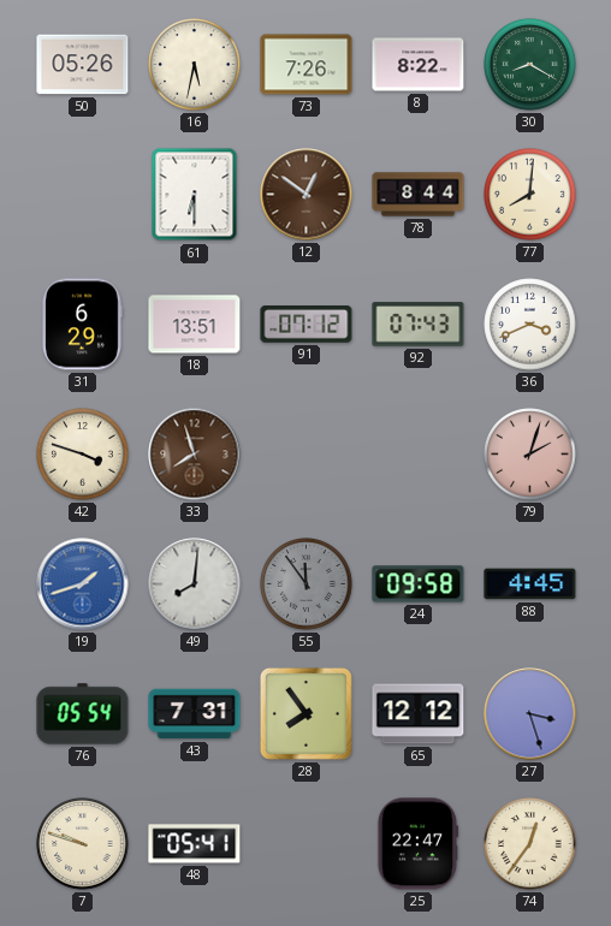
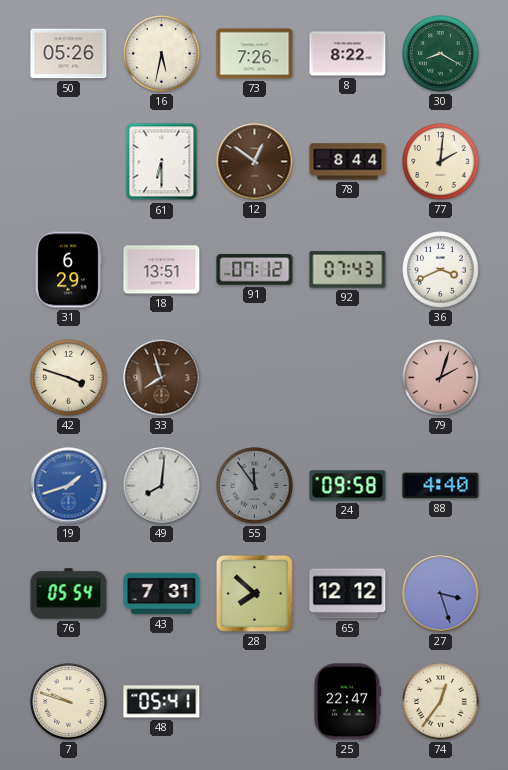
77: 8:01 -> 2:01 (441, 162)
88: 4:45 -> 4:40 (441, 486)
28: 7:54 -> 7:52 (254, 593)
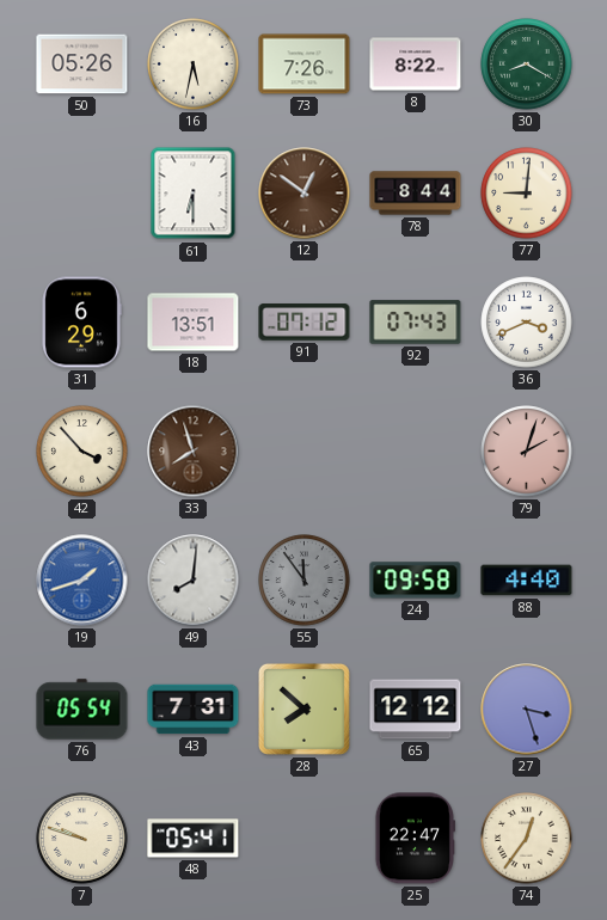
77: 2:01 -> 9:01 (527, 194)
42: 3:48 -> 3:53 (82, 452)
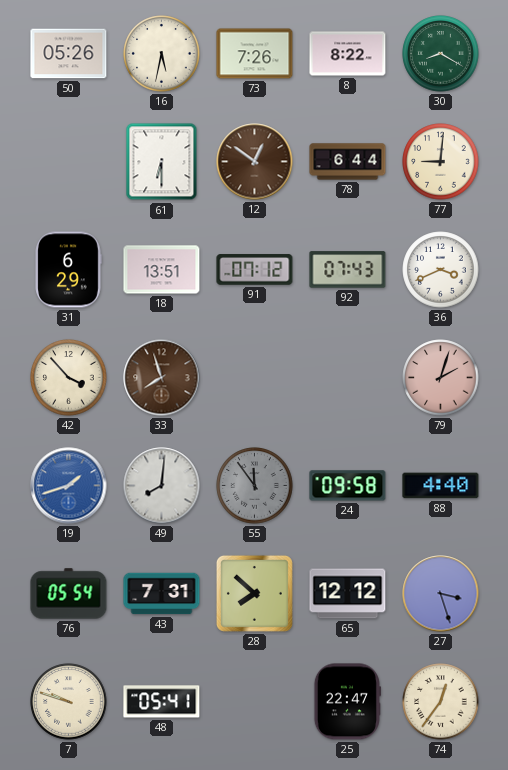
78: 8:44 -> 6:44 (348, 162)
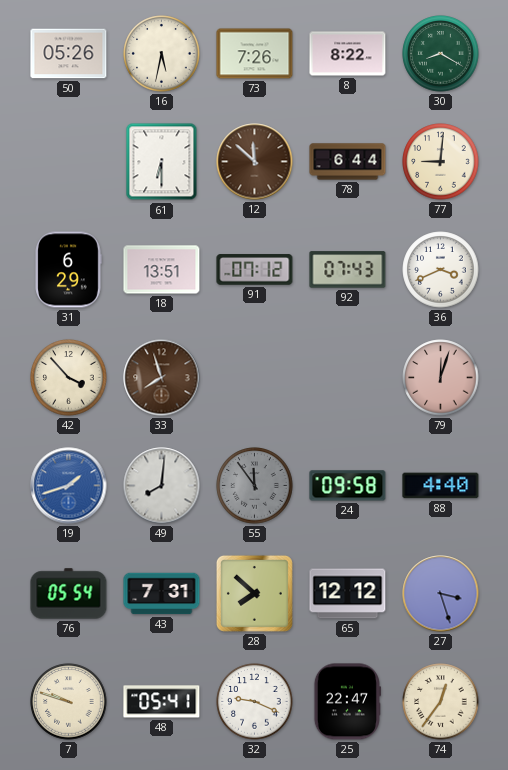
12: 12:51 -> 11:52 (255, 162)
79: 2:03 -> 12:03 (441, 378)
32: none -> 9:19 (255, 702)
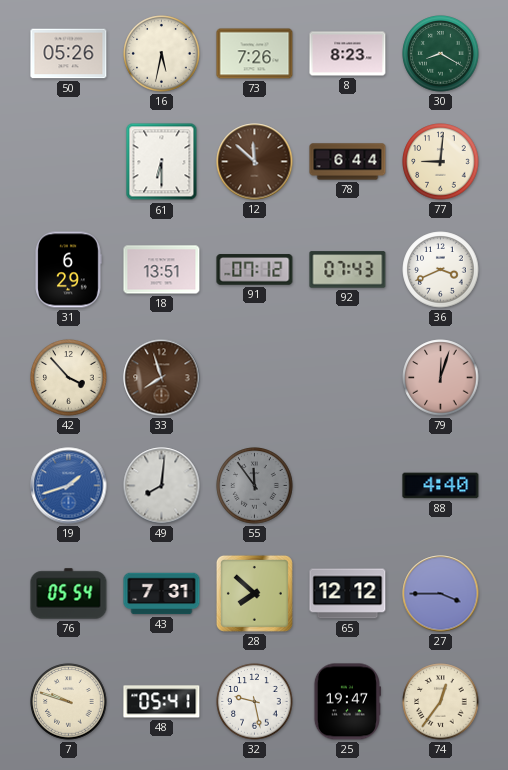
8: 8:22 -> 8:23 (348, 54)
24: 09:58 -> none (348, 486)
27: 3:27 -> 3:45 (441, 594)
32: 9:19 -> 9:28 (255, 702)
25: 22:47 -> 19:47 (347, 702)
